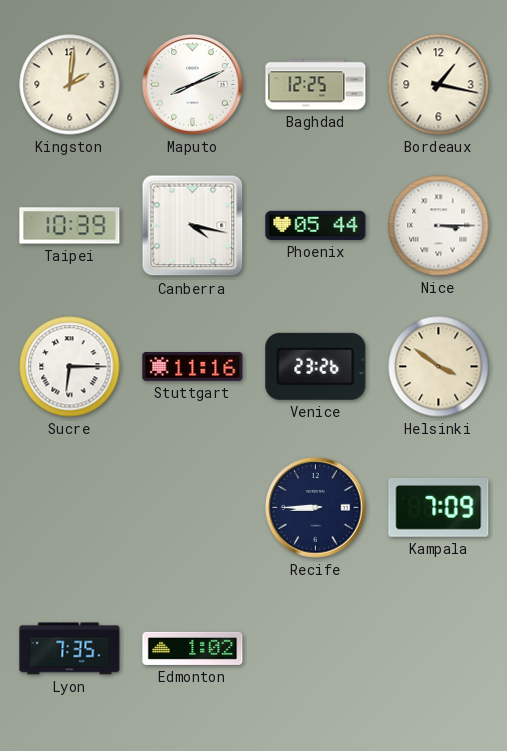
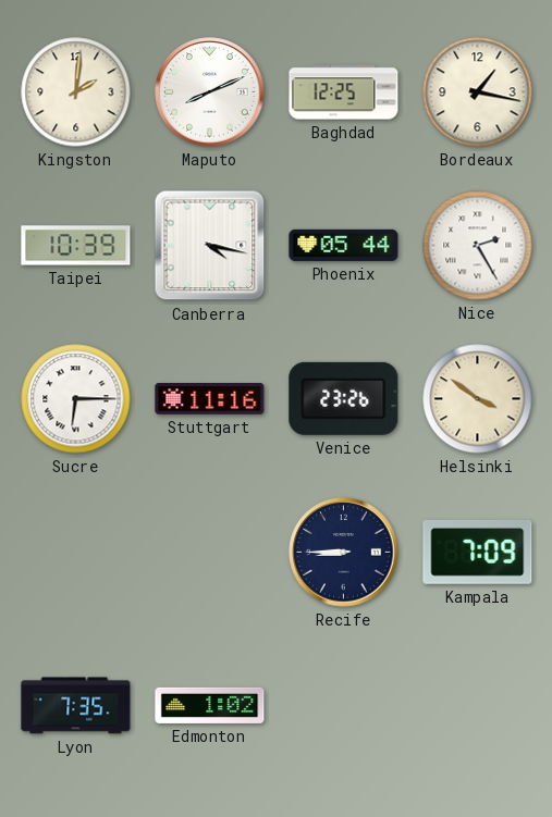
Nice: 3:15 -> 2:25 (478, 246)
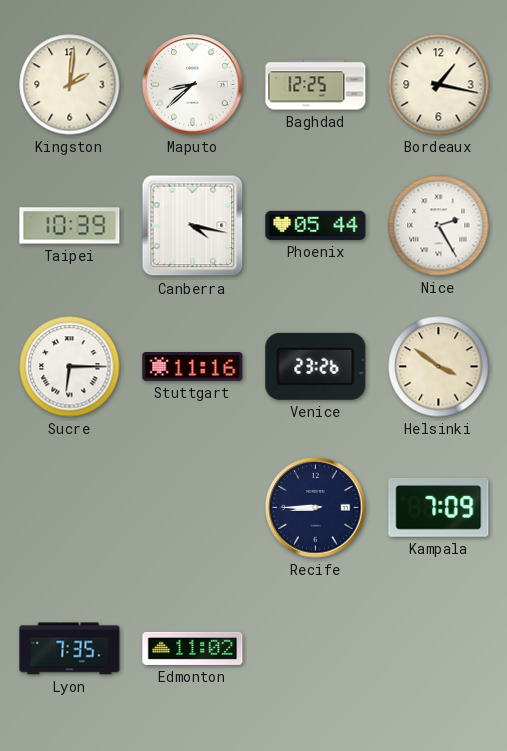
Maputo: 8:11 -> 8:38 (193, 85)
Edmonton: 1:02 -> 11:02 (193, 648)
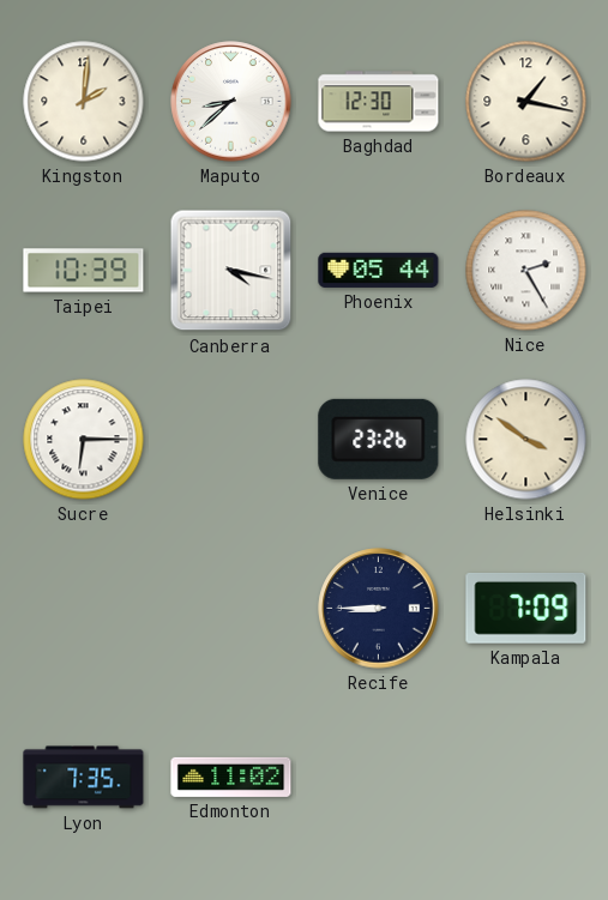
Baghdad: 12:25 -> 12:30 (379, 102)
Stuttgart: 11:16 -> none (193, 367)
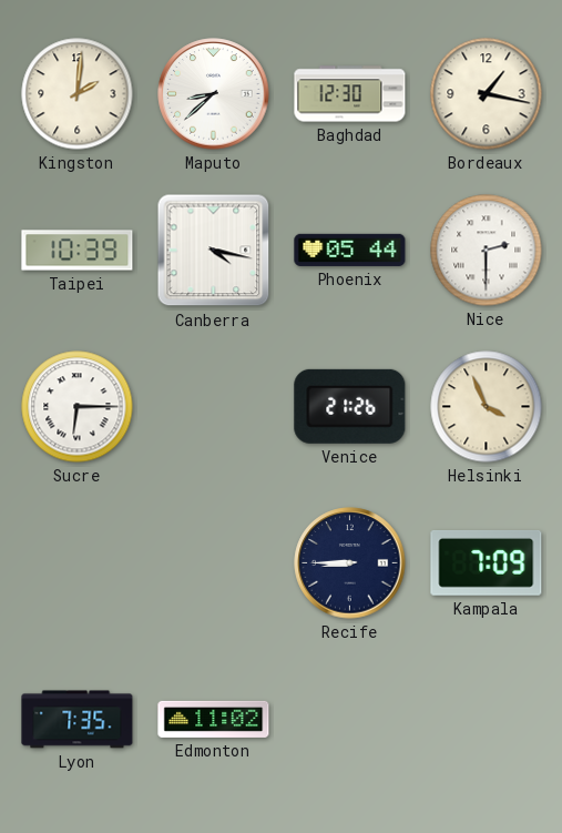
Nice: 2:25 -> 2:30 (487, 251)
Venice: 23:26 -> 21:26 (350, 406)
Helsinki: 3:51 -> 3:56 (487, 407)
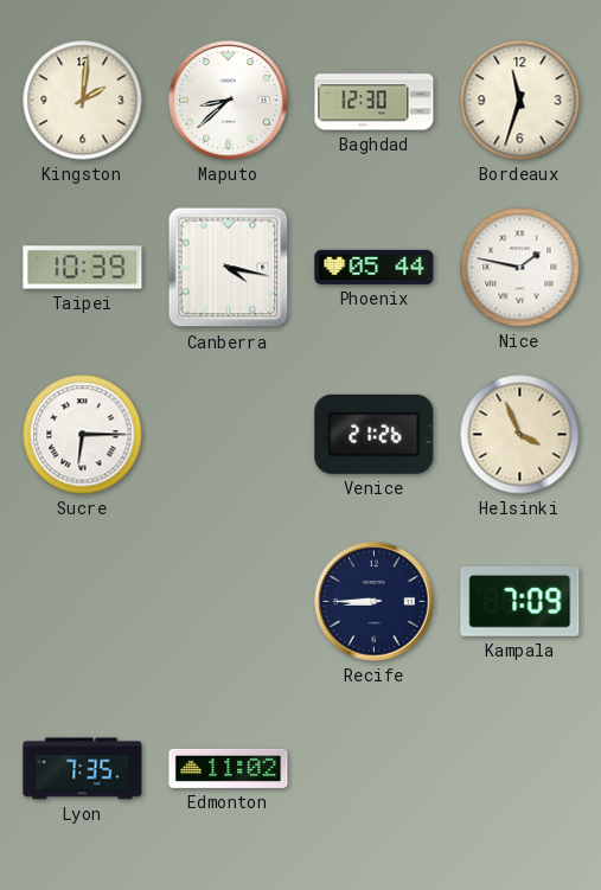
Bordeaux: 1:17 -> 11:33 (520, 101)
Nice: 2:30 -> 1:47 (520, 268)
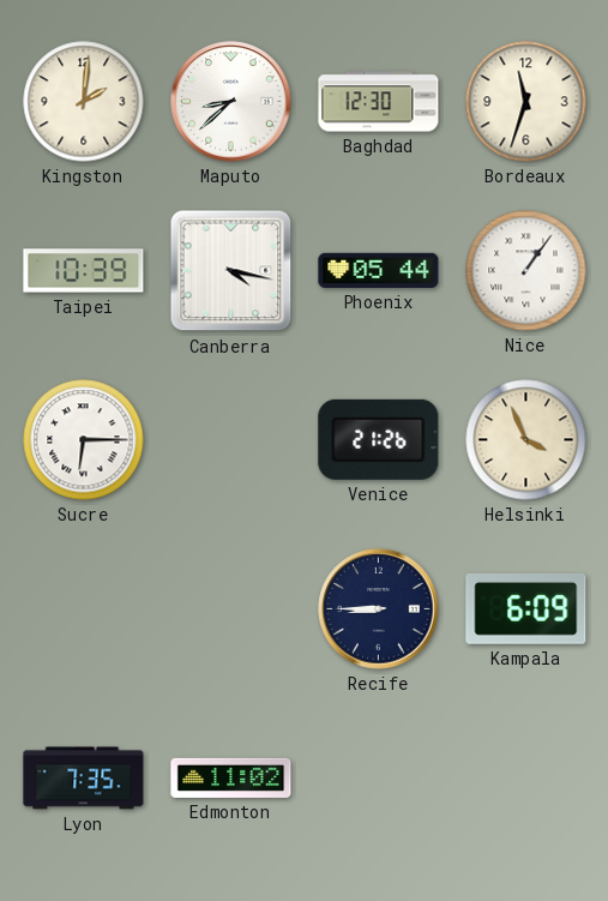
Nice: 1:47 -> 1:06 (526, 271)
Kampala: 7:09 -> 6:09 (526, 608)
